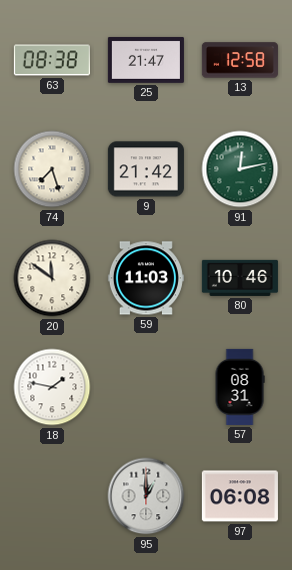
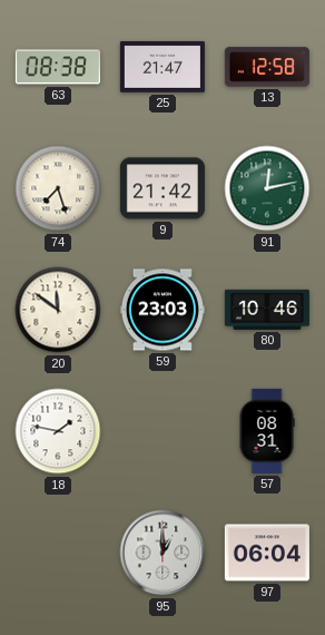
59: 11:03 -> 23:03 (162, 310)
97: 06:08 -> 06:04 (267, 553)
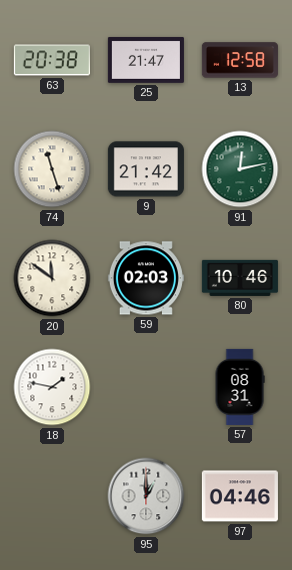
63: 08:38 -> 20:38 (52, 60)
74: 7:27 -> 11:27 (52, 169)
59: 23:03 -> 02:03 (146, 278)
97: 06:04 -> 04:46 (240, 496)
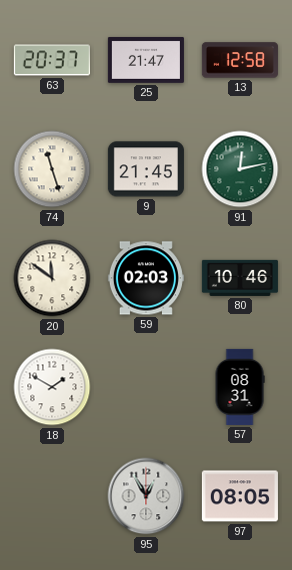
63: 20:38 -> 20:37 (52, 60)
9: 21:42 -> 21:45 (146, 169)
18: 1:47 -> 1:50 (52, 387)
95: 1:00 -> 12:55 (146, 496)
97: 04:46 -> 08:05 (240, 496)
